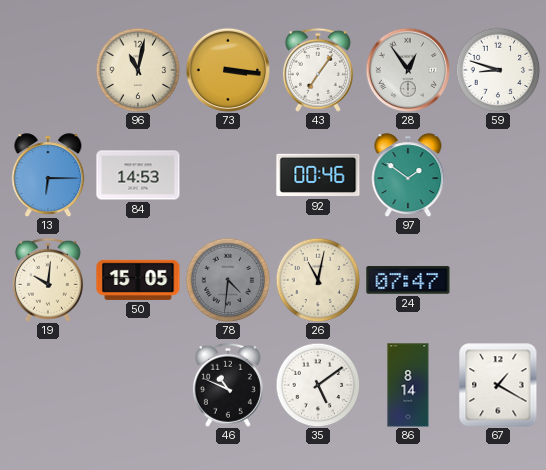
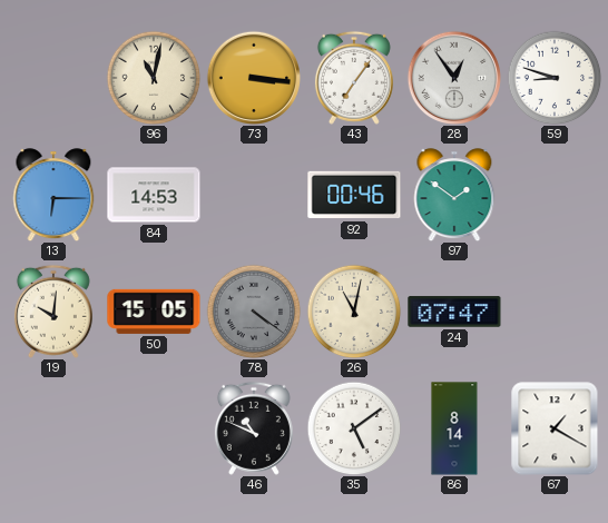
78: 4:31 -> 4:21 (254, 312)
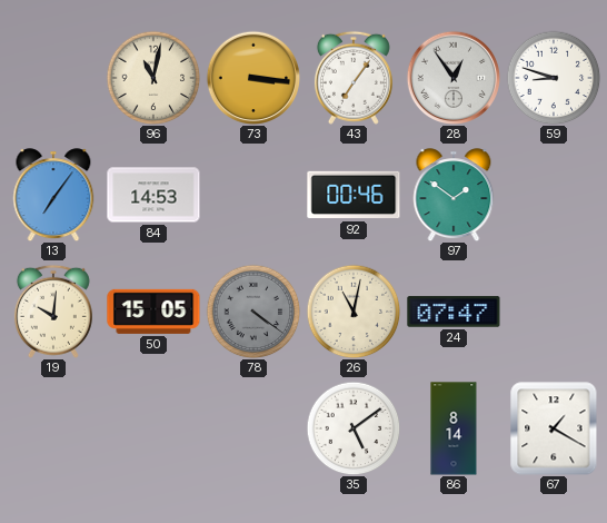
13: 6:15 -> 7:06 (53, 195)
46: 10:49 -> none (254, 428)
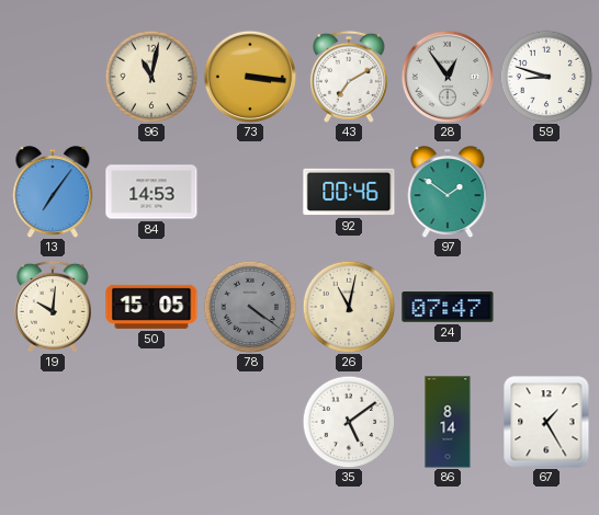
43: 7:06 -> 7:10 (349, 77)
67: 1:20 -> 1:25 (546, 422)
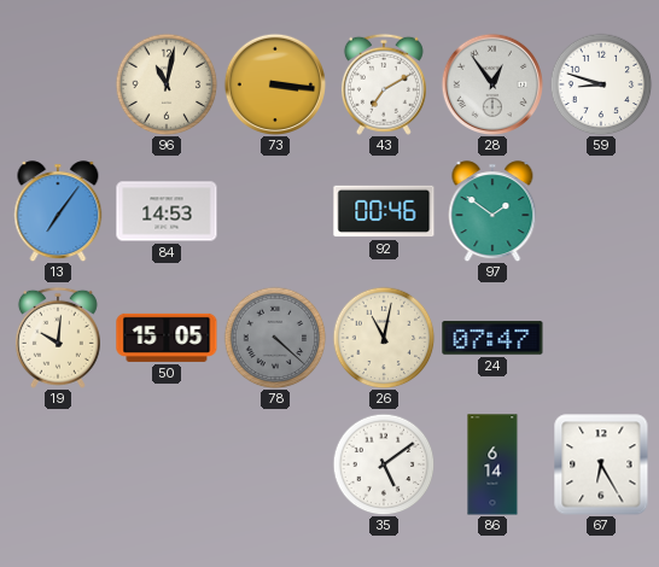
78: 4:21 -> 4:22 (275, 338)
86: 8:14 -> 6:14 (492, 464)
67: 1:25 -> 6:25 (601, 464)
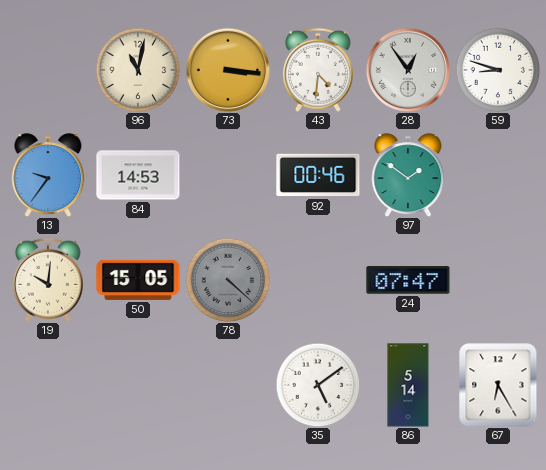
43: 7:10 -> 4:31 (318, 70)
13: 7:06 -> 9:36 (48, 175)
26: 11:02 -> none (384, 338)
86: 6:14 -> 5:14 (408, 385)
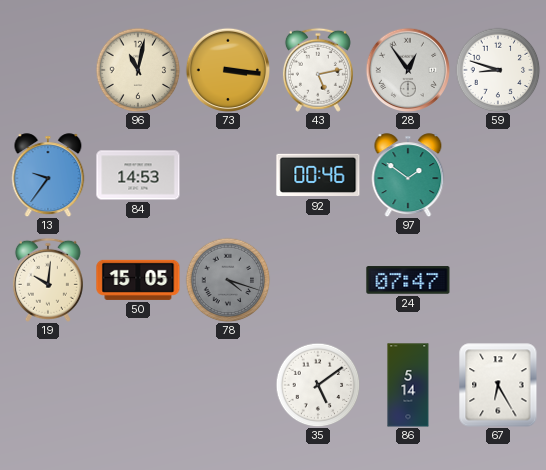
43: 4:31 -> 5:13 (318, 70)
78: 4:22 -> 4:18 (228, 280)
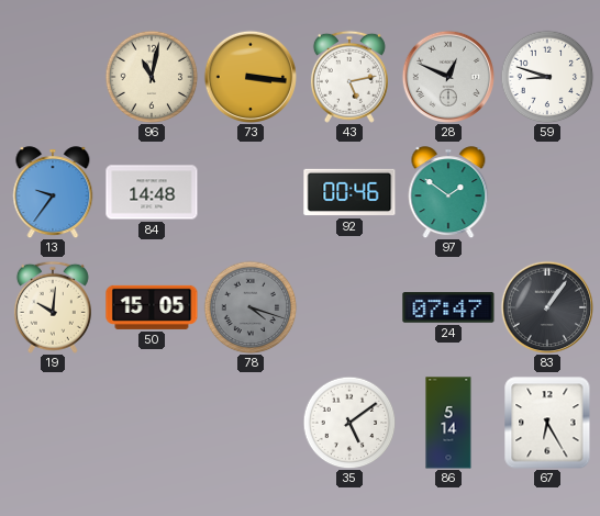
28: 12:54 -> 12:49 (447, 76)
84: 14:53 -> 14:48 (152, 192)
83: none -> 1:06 (546, 306)
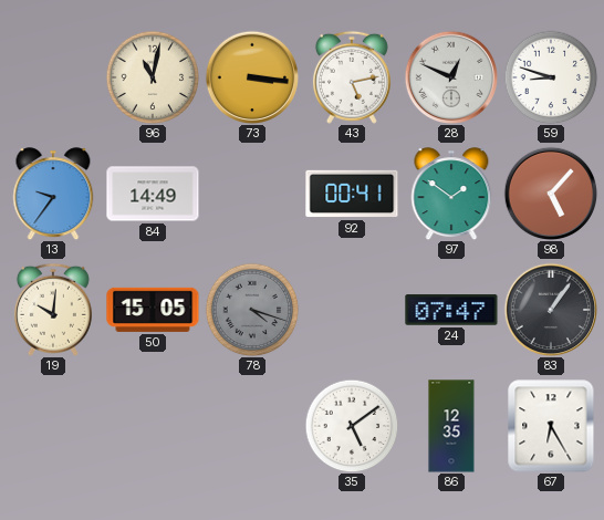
84: 14:48 -> 14:49 (153, 194)
92: 00:46 -> 00:41 (352, 194)
98: none -> 5:07 (550, 193)
86: 5:14 -> 12:35 (451, 426)
